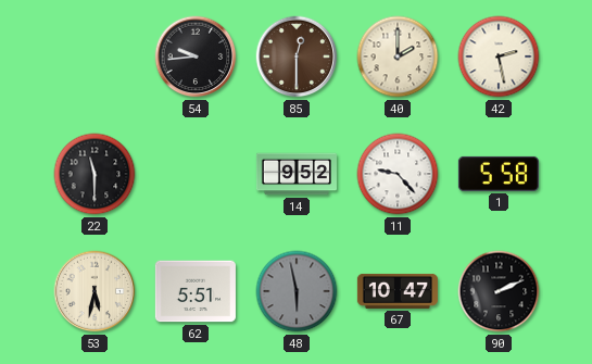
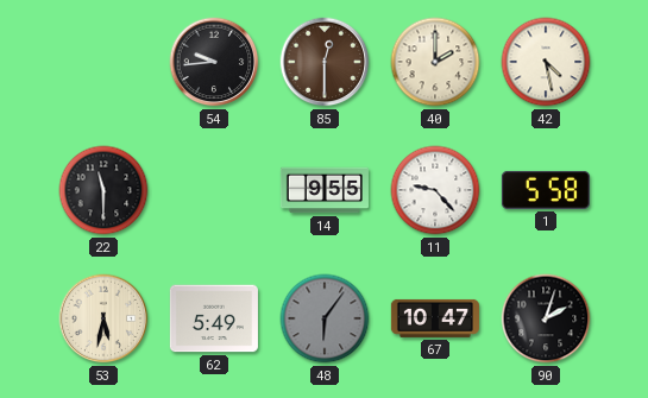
42: 2:28 -> 4:28 (546, 62)
14: 9:52 -> 9:55 (325, 190)
62: 5:51 -> 5:49 (214, 318)
48: 5:58 -> 6:06 (325, 318)
90: 2:11 -> 2:03 (546, 318)
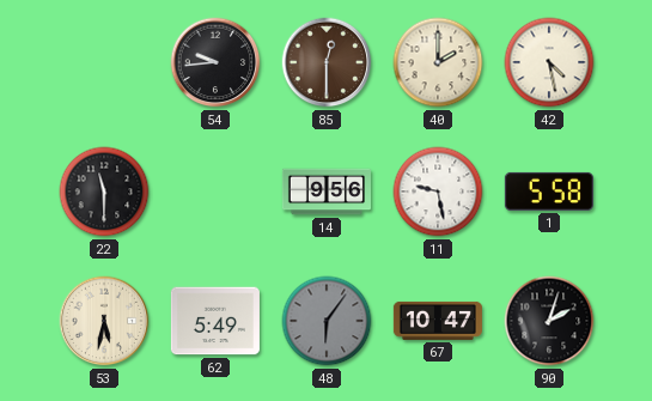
14: 9:55 -> 9:56 (327, 192)
11: 9:23 -> 9:28 (438, 192)
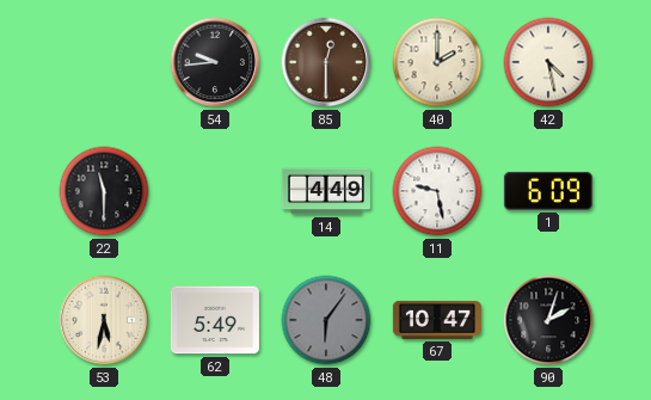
14: 9:56 -> 4:49 (326, 191)
1: 5:58 -> 6:09 (548, 191)
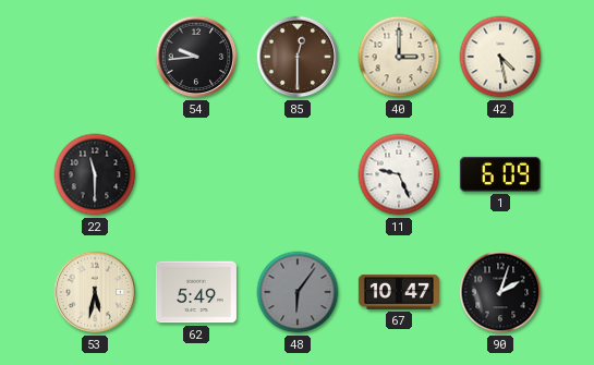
40: 2:00 -> 3:00 (399, 57)
14: 4:49 -> none (326, 191)
11: 9:28 -> 9:26 (399, 174)
